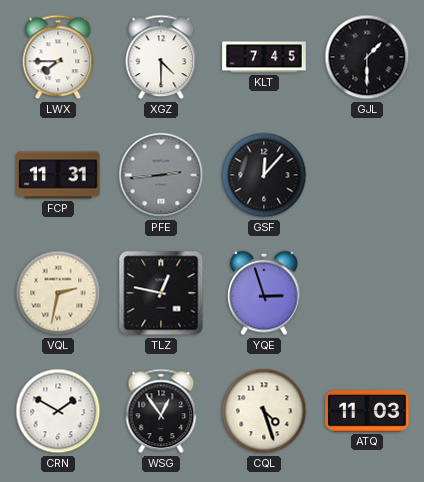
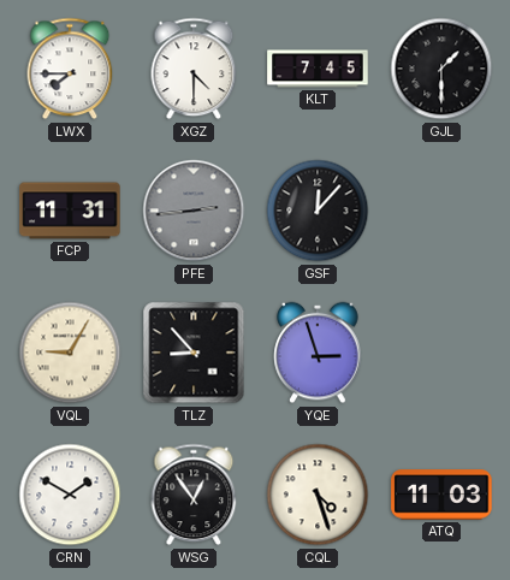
VQL: 2:32 -> 9:05 (70, 353)
TLZ: 12:47 -> 8:53 (194, 353)
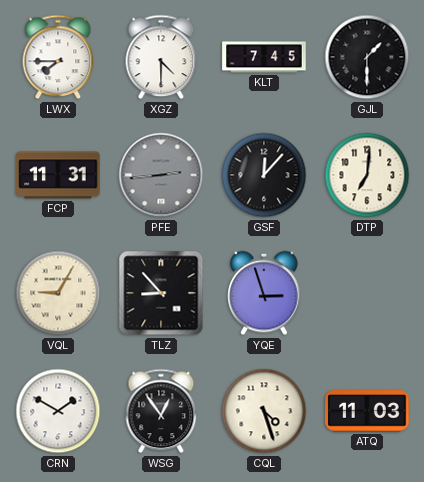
DTP: none -> 7:01 (367, 175)
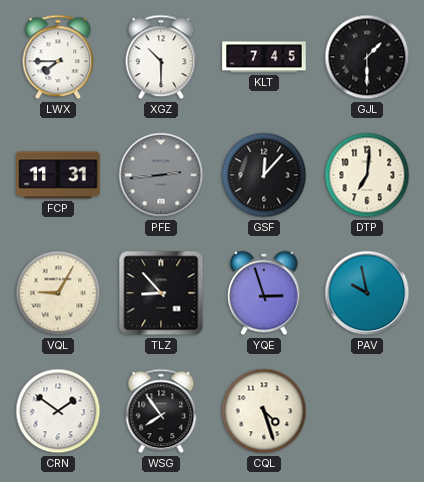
XGZ: 4:30 -> 10:30 (161, 57)
PAV: none -> 9:58 (367, 293)
CRN: 1:50 -> 1:51 (58, 411)
WSG: 12:54 -> 7:54 (161, 411)
ATQ: 11:03 -> none (367, 411)
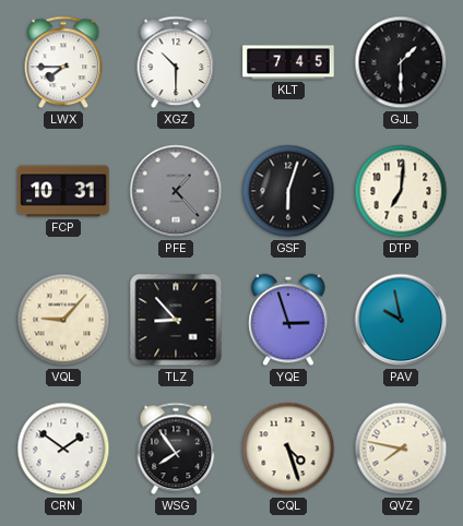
FCP: 11:31 -> 10:31 (63, 191)
PFE: 2:44 -> 1:23 (176, 191)
GSF: 12:07 -> 6:03 (288, 191)
VQL: 9:05 -> 9:07 (63, 320)
QVZ: none -> 7:47 (401, 449)
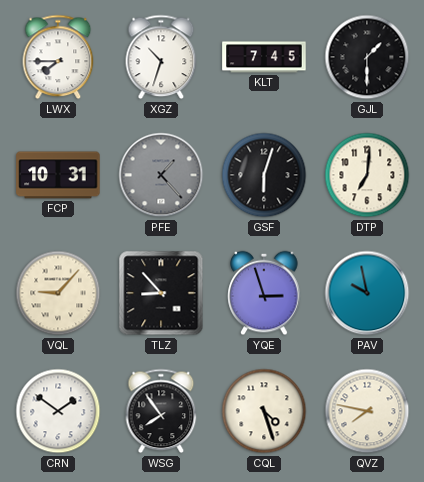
XGZ: 10:30 -> 10:33 (161, 57)
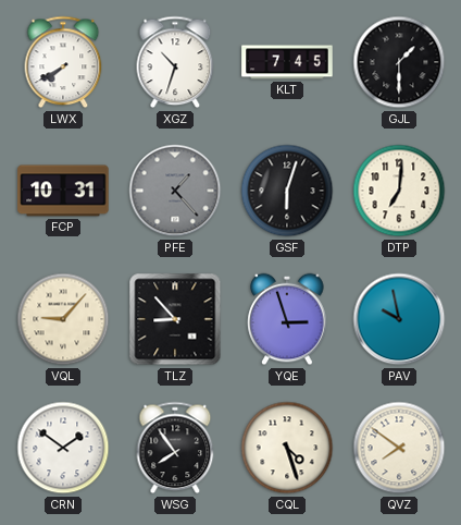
LWX: 7:45 -> 7:40 (63, 62)
QVZ: 7:47 -> 7:51 (399, 448)
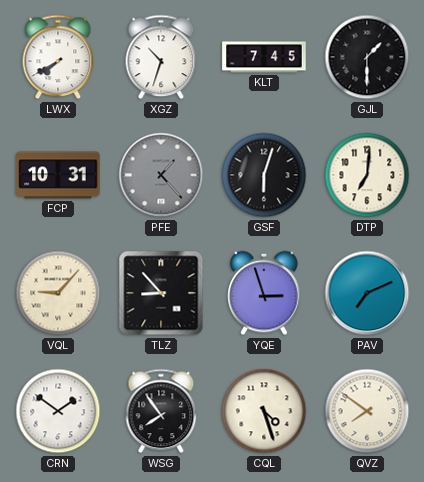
PAV: 9:58 -> 7:11 (367, 293)
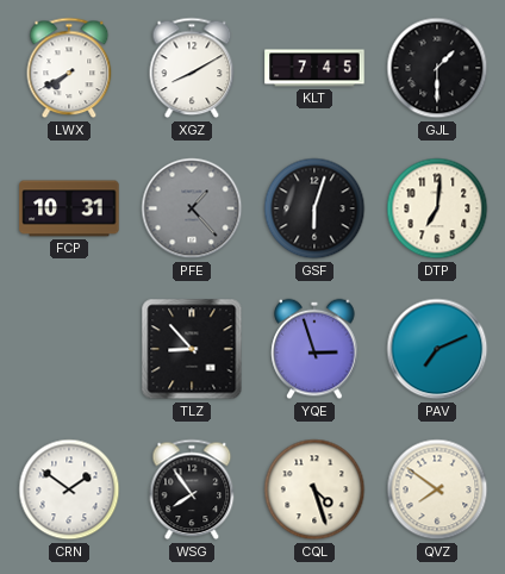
XGZ: 10:33 -> 8:10 (192, 68)
VQL: 9:07 -> none (58, 293)
